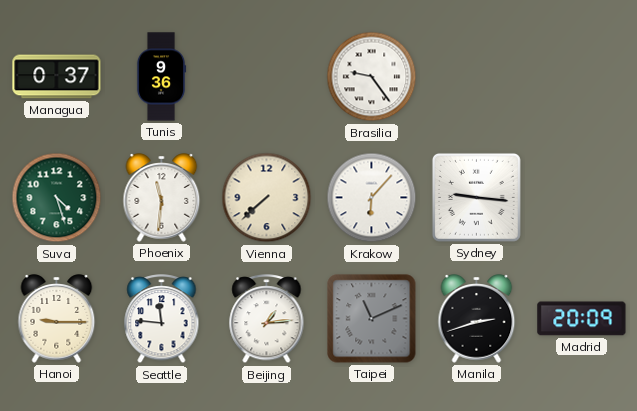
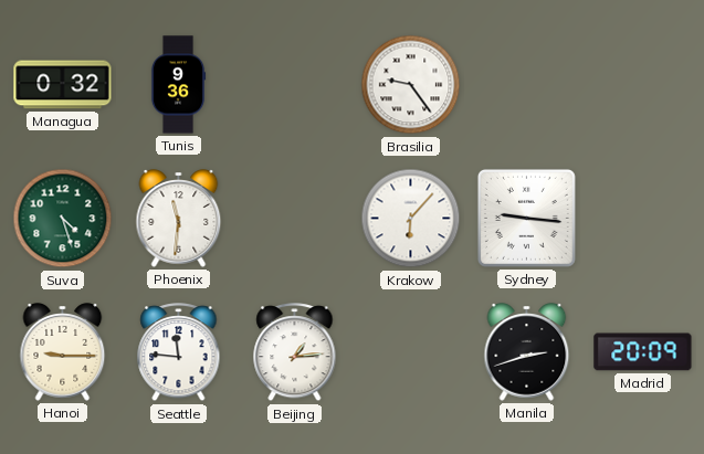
Managua: 0:37 -> 0:32 (63, 85)
Vienna: 7:38 -> none (267, 198)
Taipei: 11:11 -> none (372, 319)
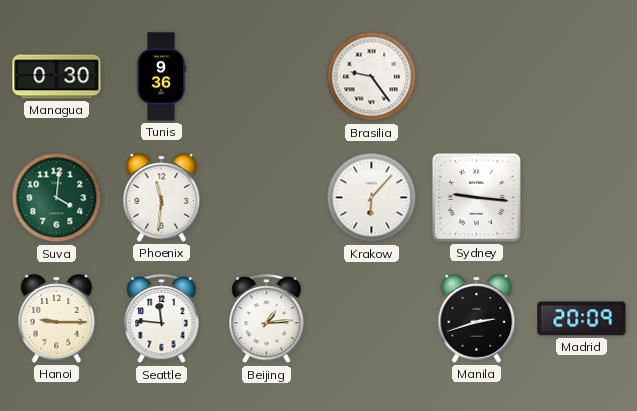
Managua: 0:32 -> 0:30 (57, 77)
Suva: 4:27 -> 4:01 (57, 198)
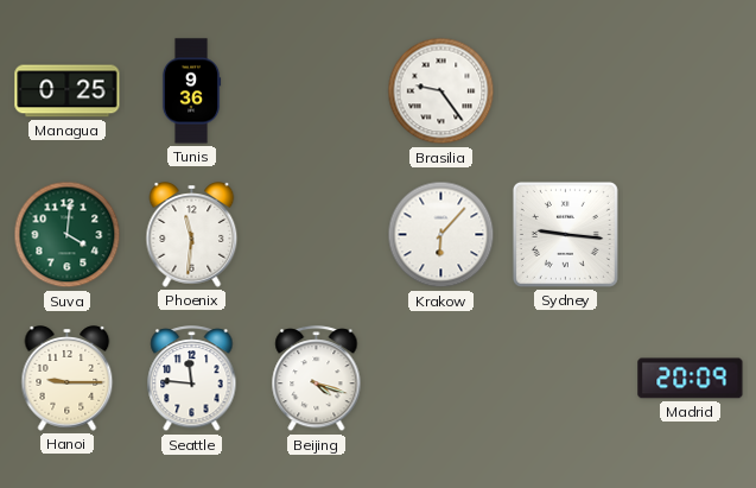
Managua: 0:30 -> 0:25 (68, 91)
Beijing: 1:14 -> 4:18 (317, 379)
Manila: 2:42 -> none (477, 319)
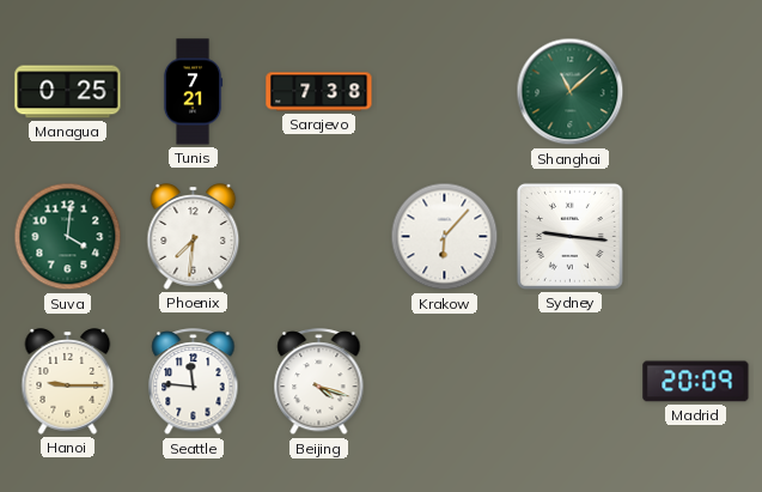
Tunis: 9:36 -> 7:21 (193, 92)
Sarajevo: none -> 7:38 (319, 92)
Brasilia: 9:24 -> none (441, 91)
Shanghai: none -> 11:08 (571, 92)
Phoenix: 11:31 -> 7:31 (194, 237)
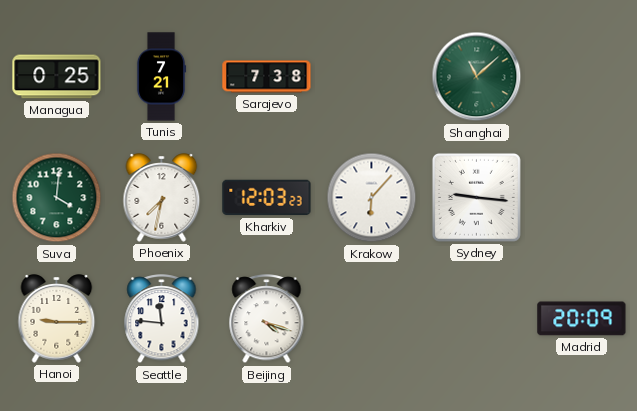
Phoenix: 7:31 -> 7:32 (162, 198)
Kharkiv: none -> 12:03 (267, 198)
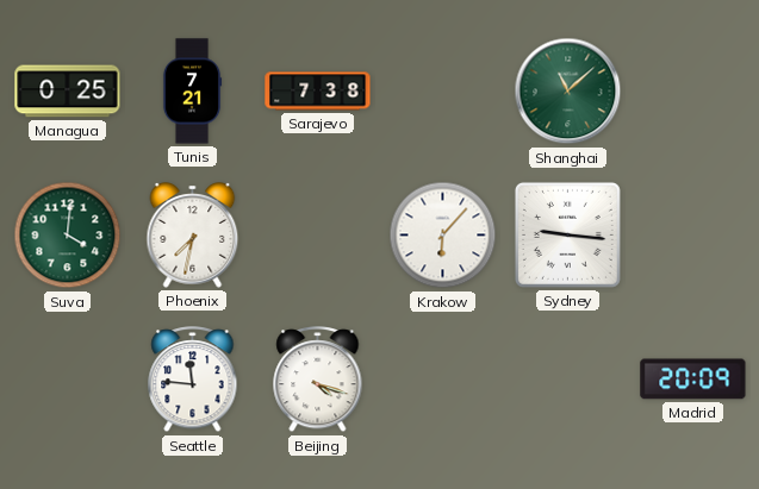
Kharkiv: 12:03 -> none (267, 198)
Hanoi: 9:15 -> none (57, 319)
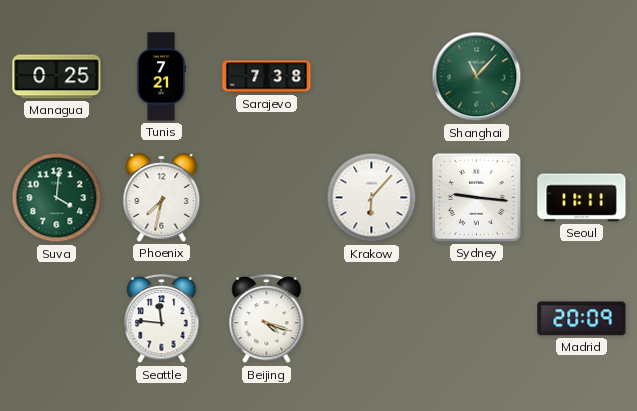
Shanghai: 11:08 -> 11:07 (477, 77)
Seoul: none -> 11:11 (582, 198)
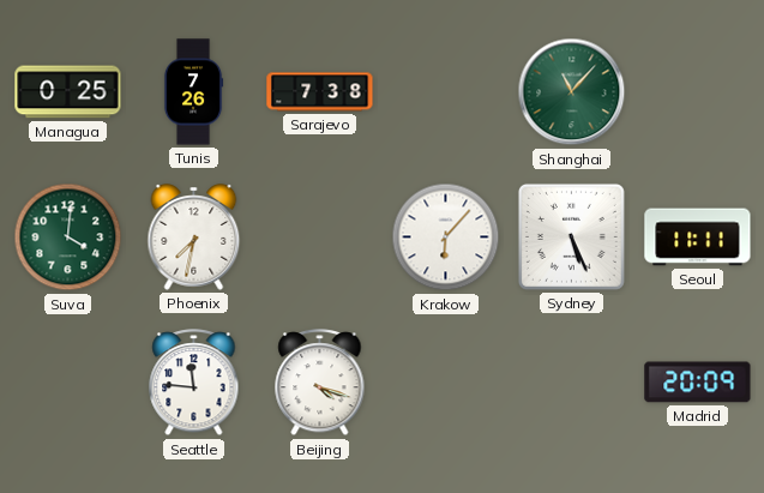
Tunis: 7:21 -> 7:26 (193, 92)
Sydney: 9:16 -> 5:26 (571, 236)
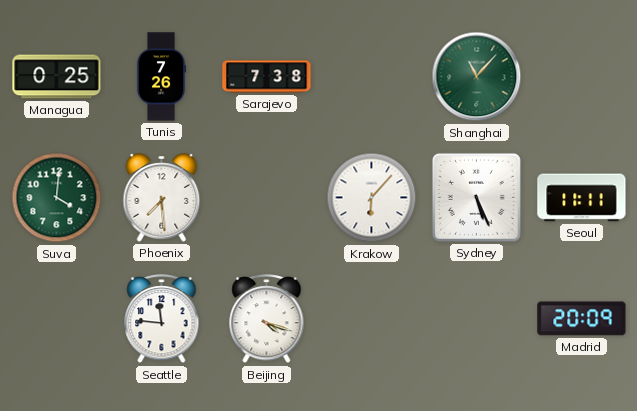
Phoenix: 7:32 -> 7:29 (162, 198)
